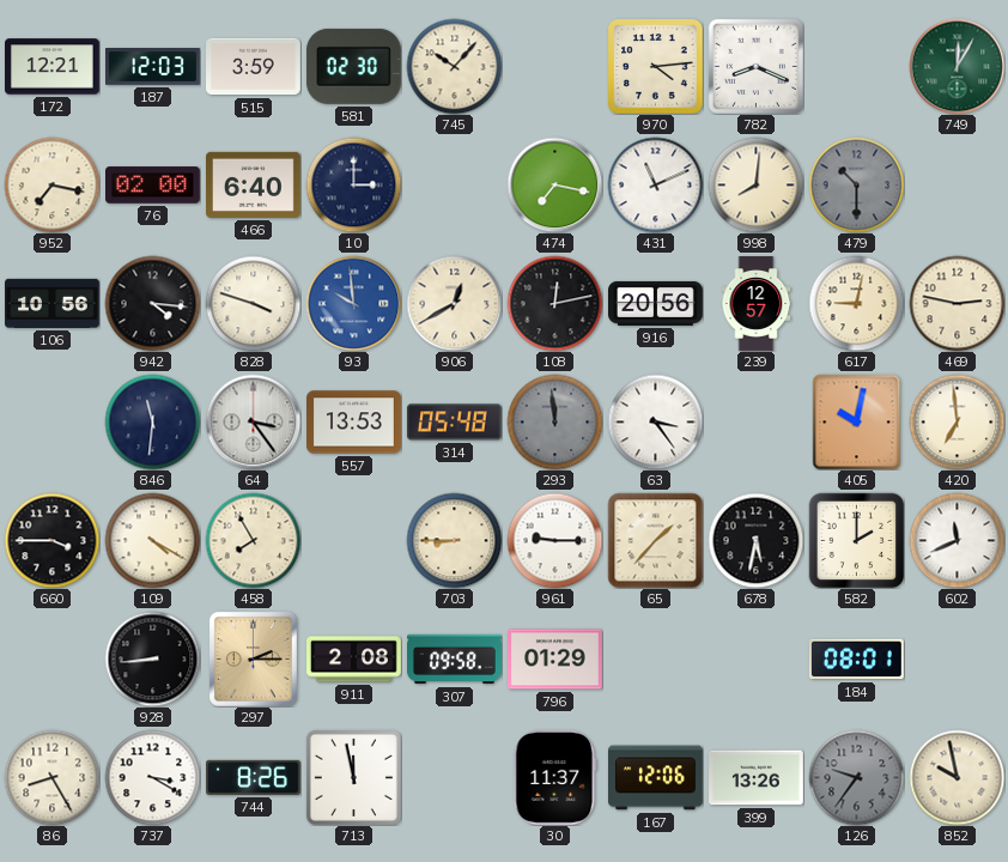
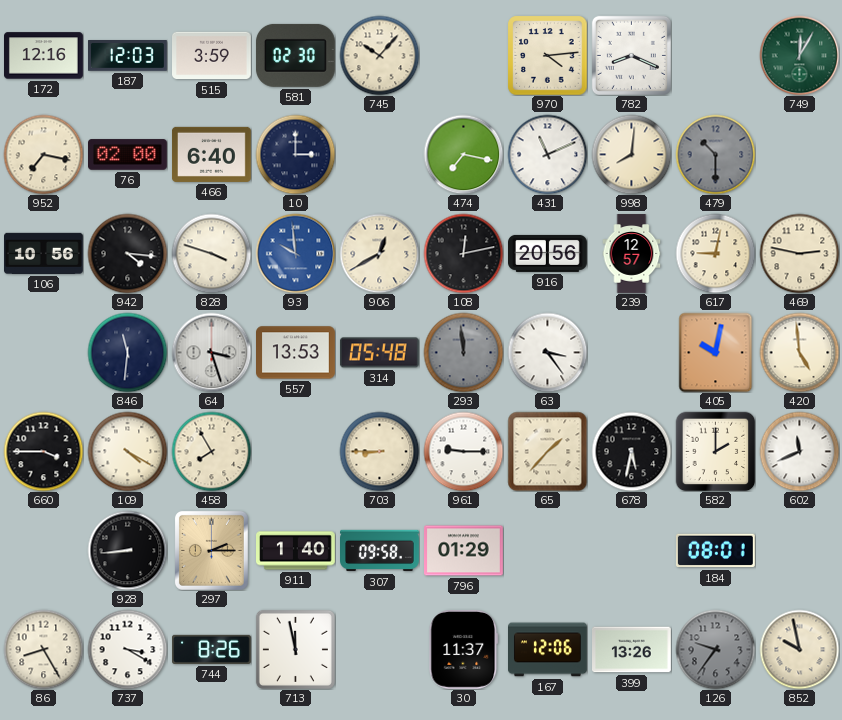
172: 12:21 -> 12:16 (44, 56)
64: 3:24 -> 3:27 (211, 352)
420: 6:59 -> 4:59 (799, 352)
911: 2:08 -> 1:40 (296, 551)
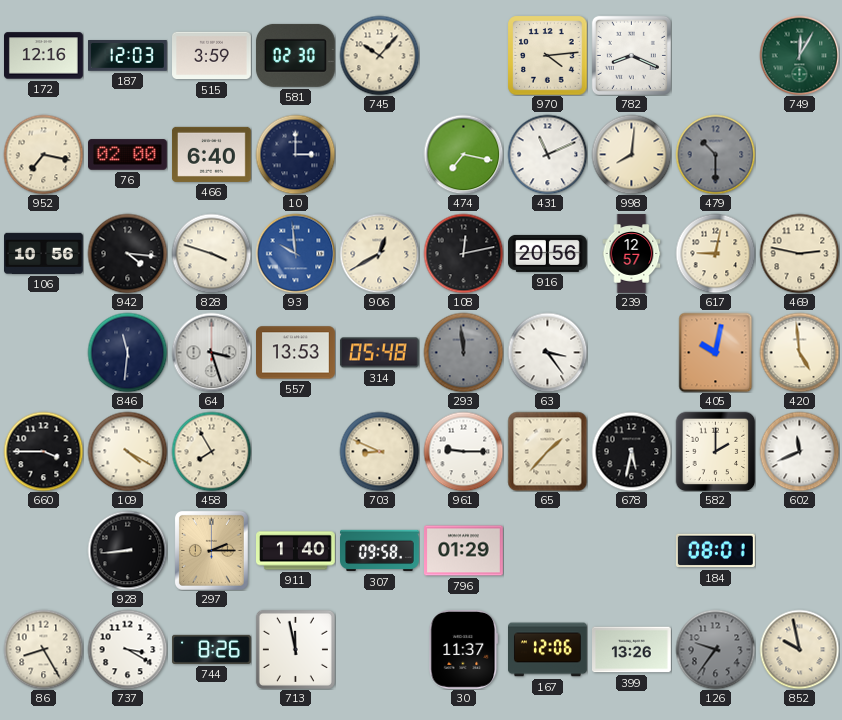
703: 8:45 -> 8:49 (379, 451)
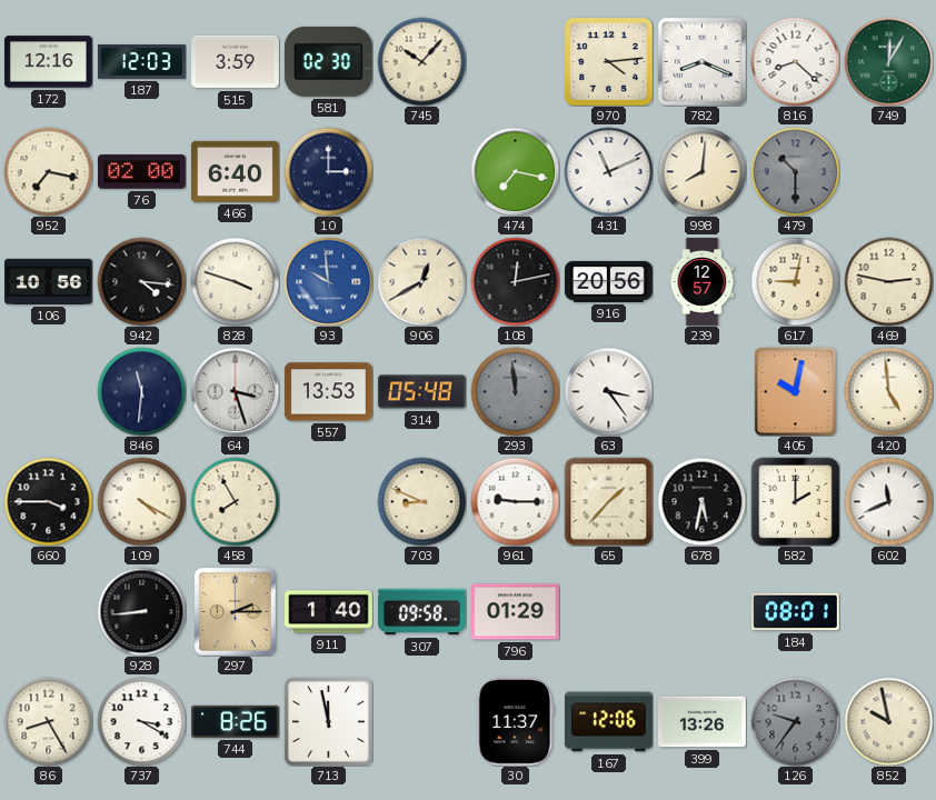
816: none -> 8:22 (795, 61)
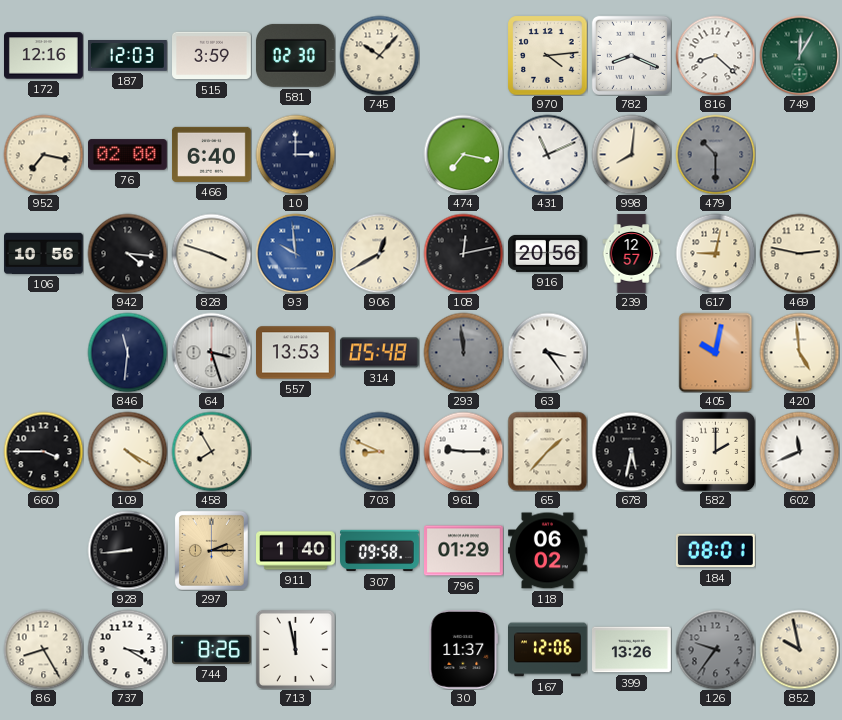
118: none -> 06:02 (548, 551)
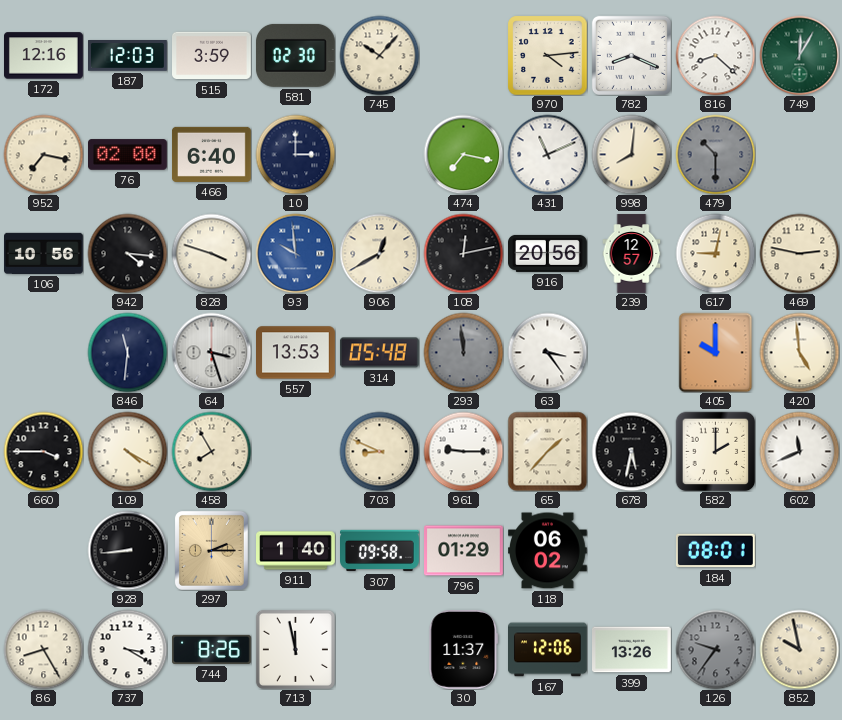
405: 10:02 -> 10:00 (716, 352)
